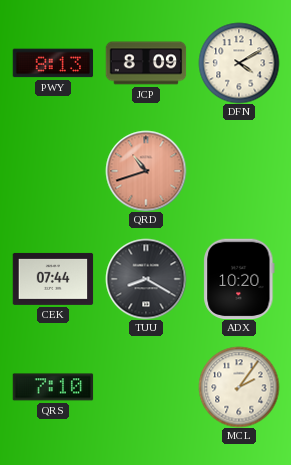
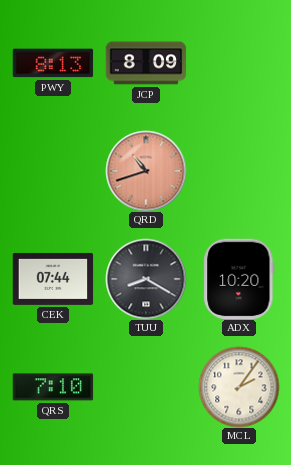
DFN: 4:10 -> none (239, 63)
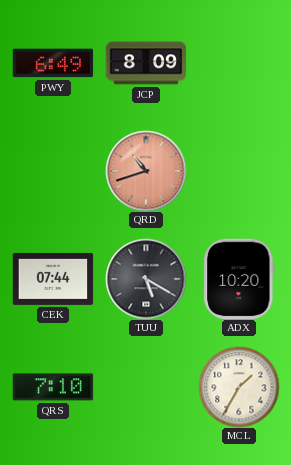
PWY: 8:13 -> 6:49 (53, 63)
TUU: 8:20 -> 5:20 (146, 279)
MCL: 2:06 -> 1:35 (239, 387)
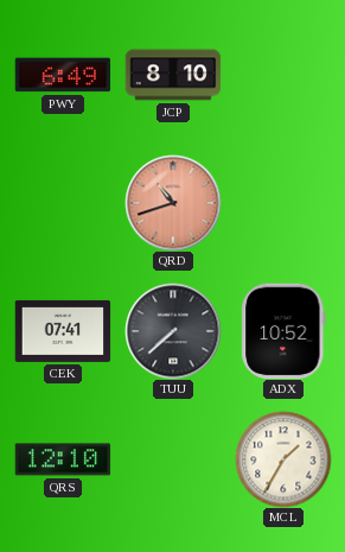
JCP: 8:09 -> 8:10 (173, 75)
CEK: 07:44 -> 07:41 (63, 331)
TUU: 5:20 -> 7:38 (173, 331)
ADX: 10:20 -> 10:52 (283, 331)
QRS: 7:10 -> 12:10 (63, 459)
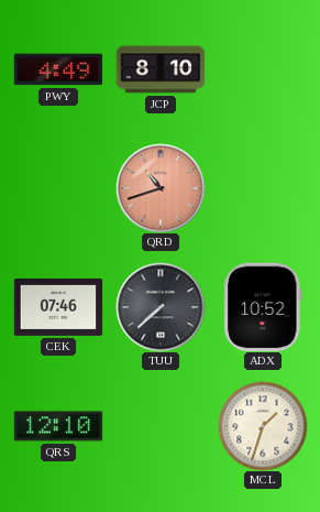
PWY: 6:49 -> 4:49 (58, 69)
CEK: 07:41 -> 07:46 (58, 307)
MCL: 1:35 -> 1:33 (263, 426)
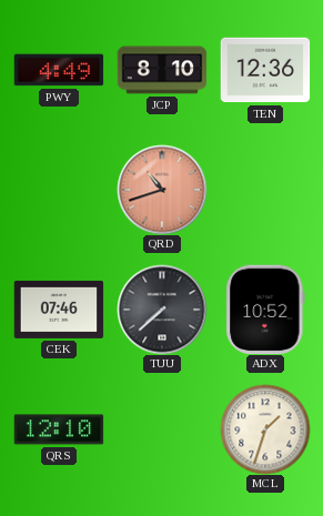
TEN: none -> 12:36 (265, 70)
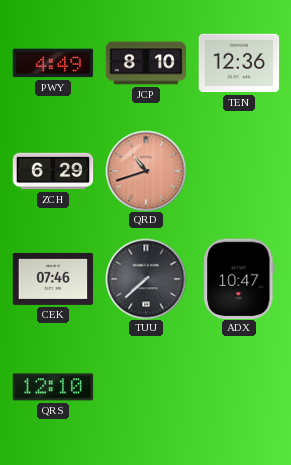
ZCH: none -> 6:29 (53, 171)
ADX: 10:52 -> 10:47 (239, 279)
MCL: 1:33 -> none (265, 429)
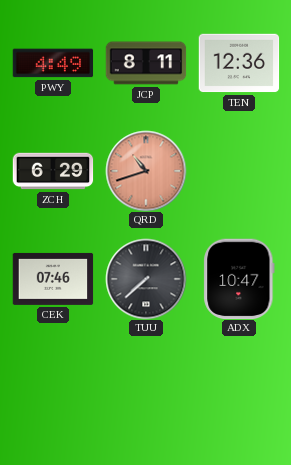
JCP: 8:10 -> 8:11 (146, 63)
QRS: 12:10 -> none (53, 387)
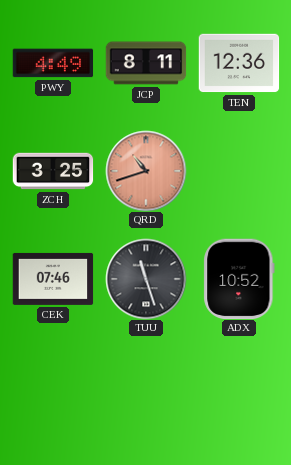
ZCH: 6:29 -> 3:25 (53, 171)
TUU: 7:38 -> 11:27 (146, 279)
ADX: 10:47 -> 10:52 (239, 279)
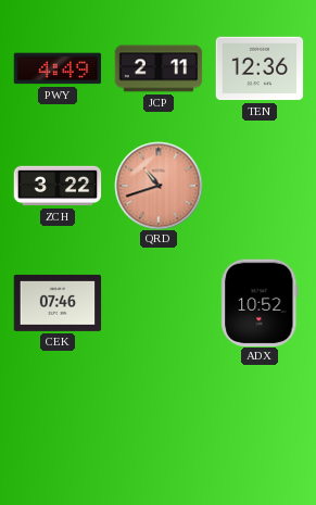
JCP: 8:11 -> 2:11 (159, 68)
ZCH: 3:25 -> 3:22 (58, 186)
TUU: 11:27 -> none (146, 279)
